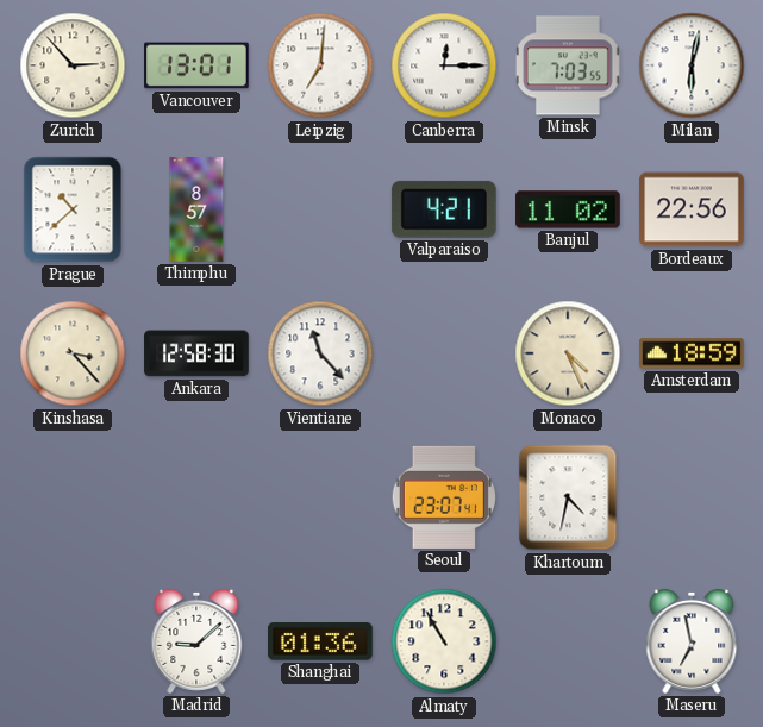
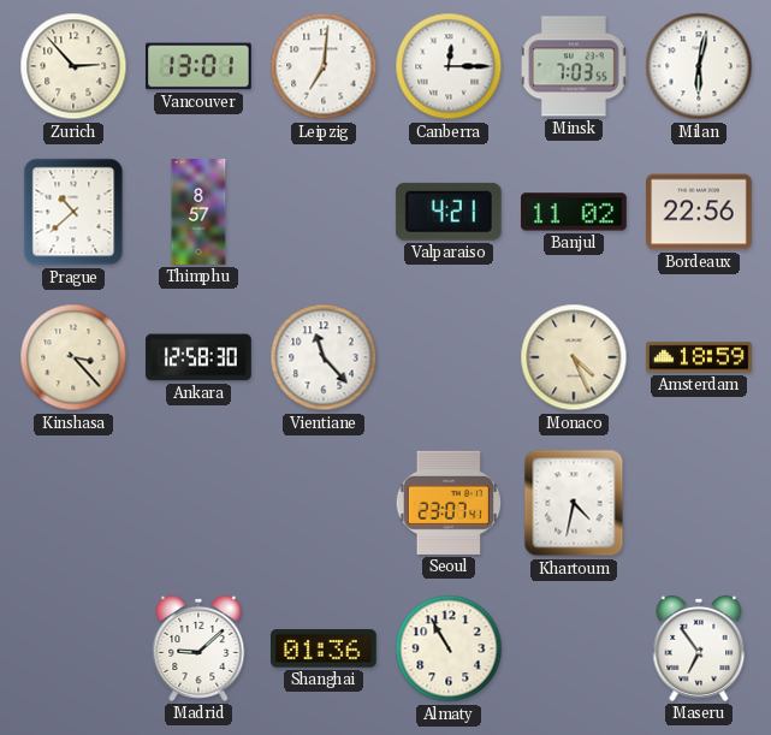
Maseru: 6:58 -> 6:54 (699, 648)
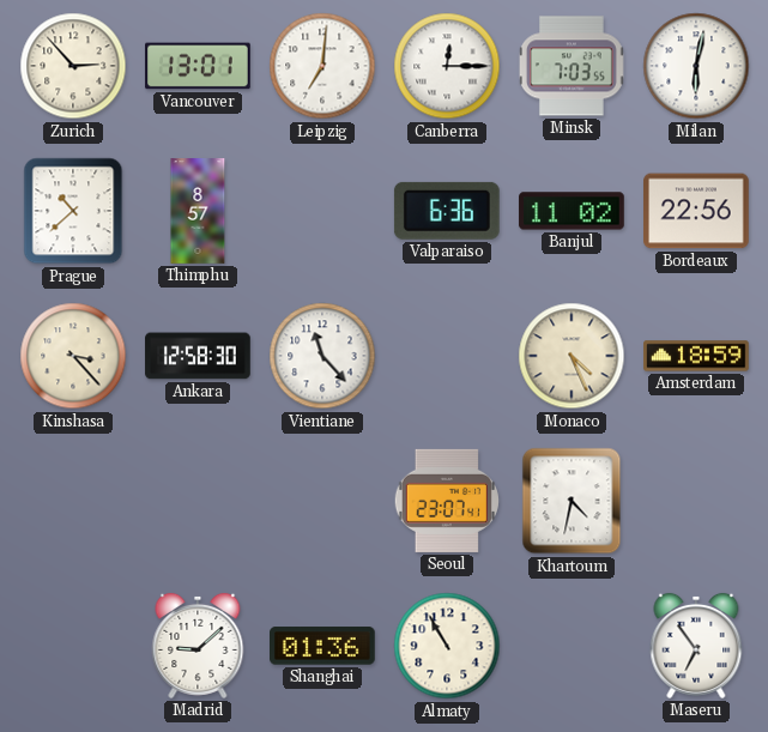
Valparaiso: 4:21 -> 6:36 (447, 211)
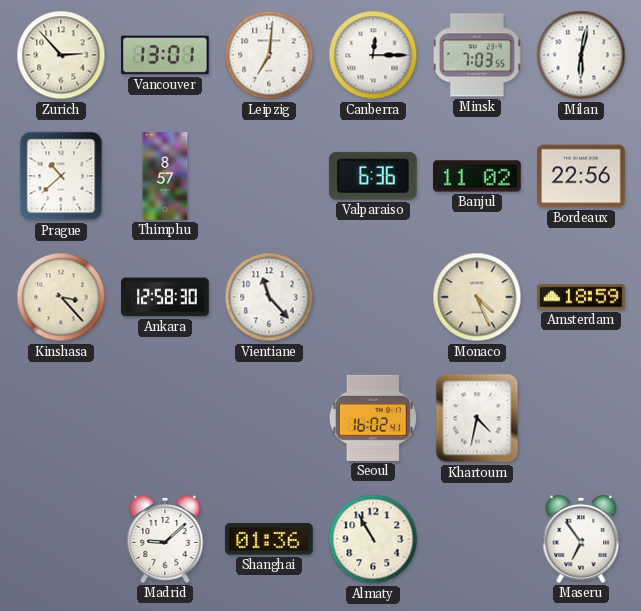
Seoul: 23:07 -> 16:02 (373, 418)
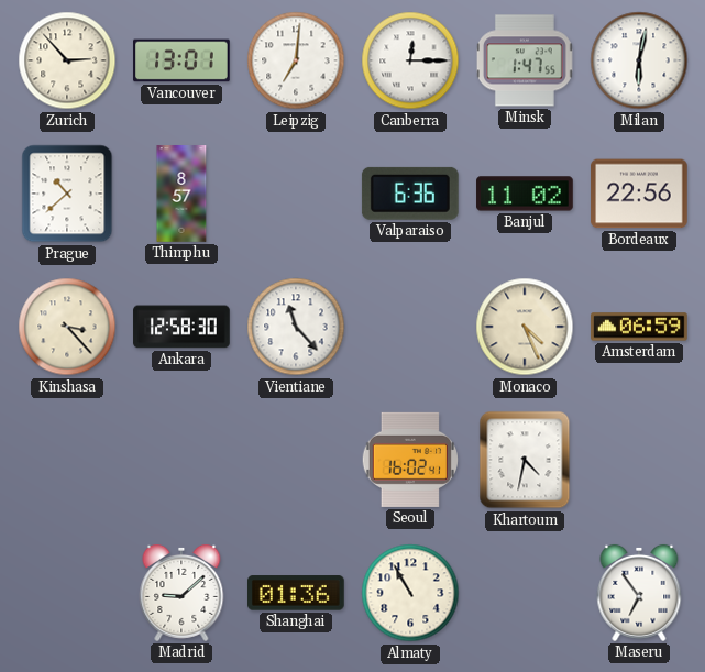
Minsk: 7:03 -> 1:47 (525, 60)
Amsterdam: 18:59 -> 06:59 (639, 327)
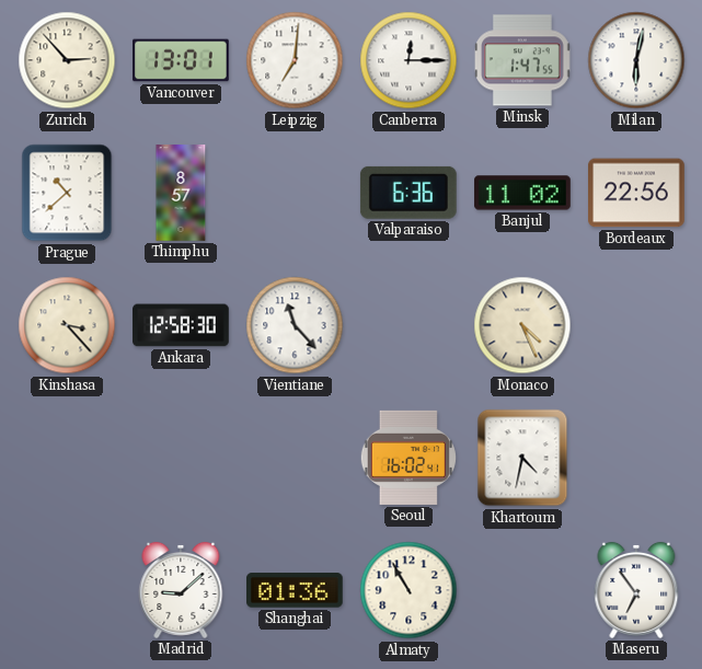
Amsterdam: 06:59 -> none (639, 327)
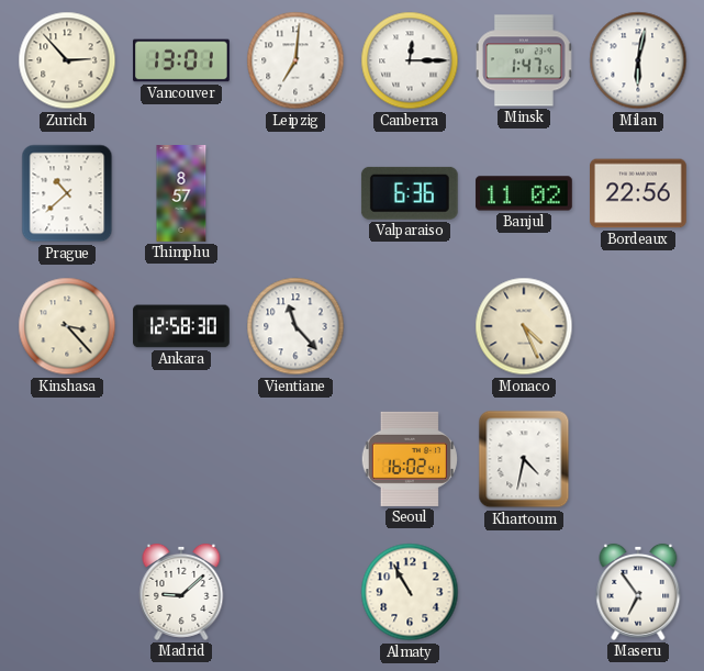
Shanghai: 01:36 -> none (296, 590)
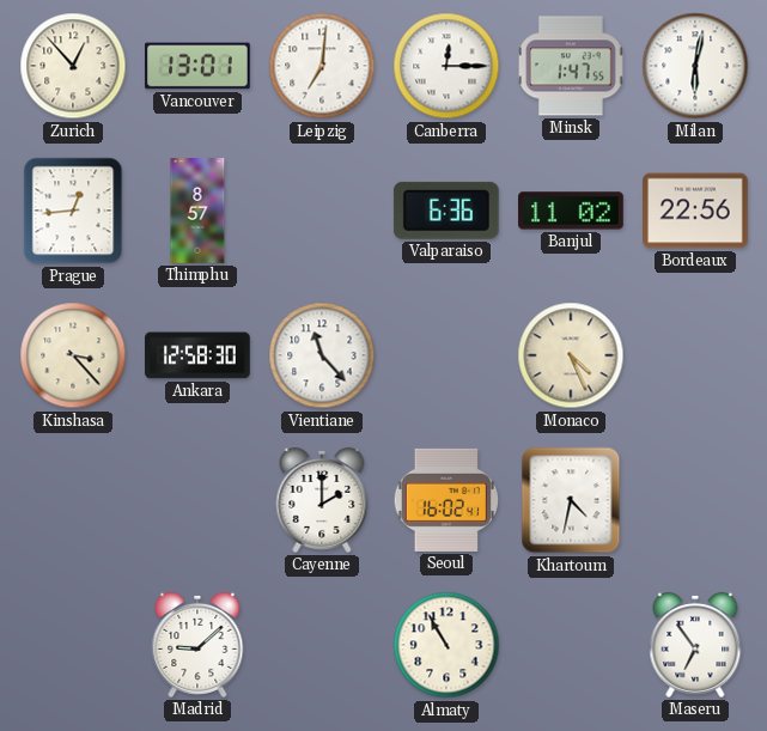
Zurich: 2:53 -> 12:53 (73, 66)
Prague: 10:38 -> 12:44 (73, 211)
Cayenne: none -> 2:00 (322, 500)
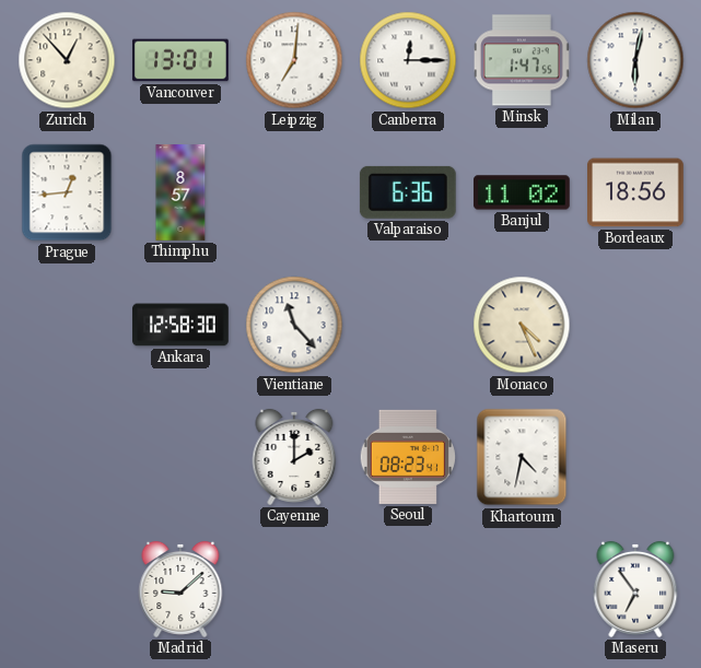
Bordeaux: 22:56 -> 18:56 (636, 192)
Kinshasa: 3:23 -> none (73, 355)
Seoul: 16:02 -> 08:23 (408, 457)
Almaty: 10:55 -> none (446, 645)
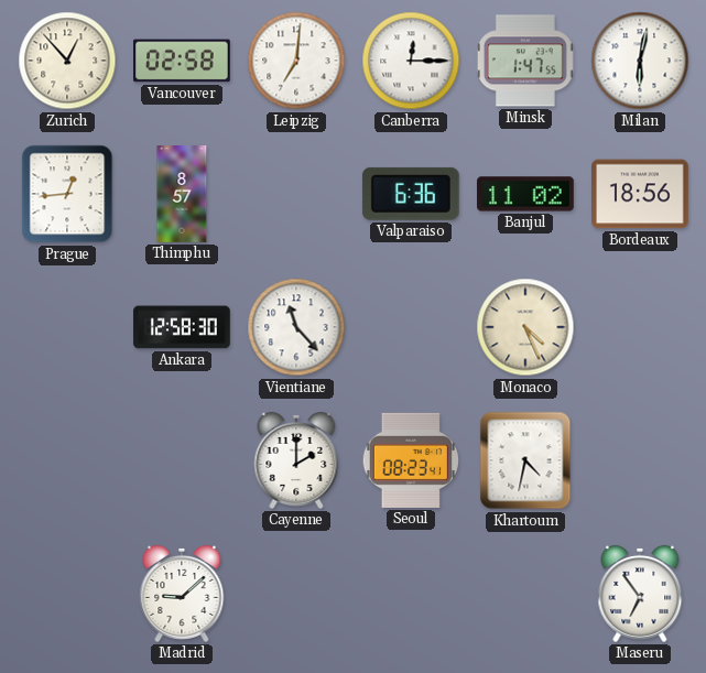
Vancouver: 13:01 -> 02:58 (182, 61)
